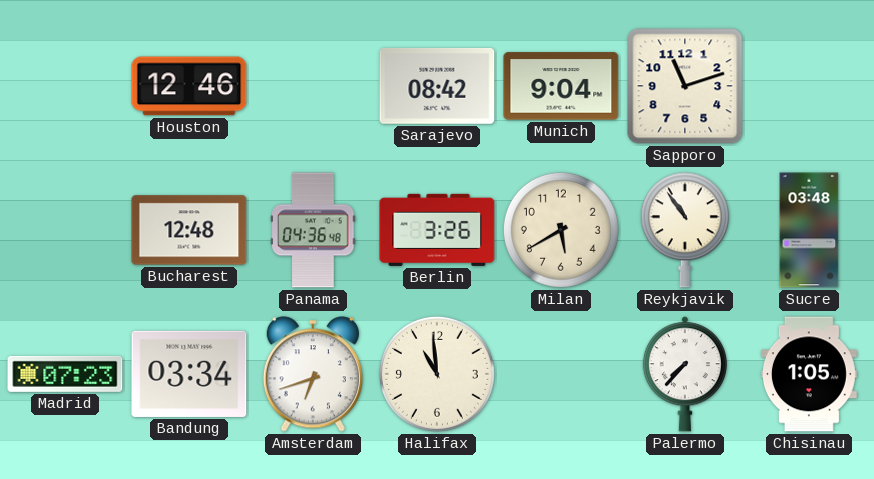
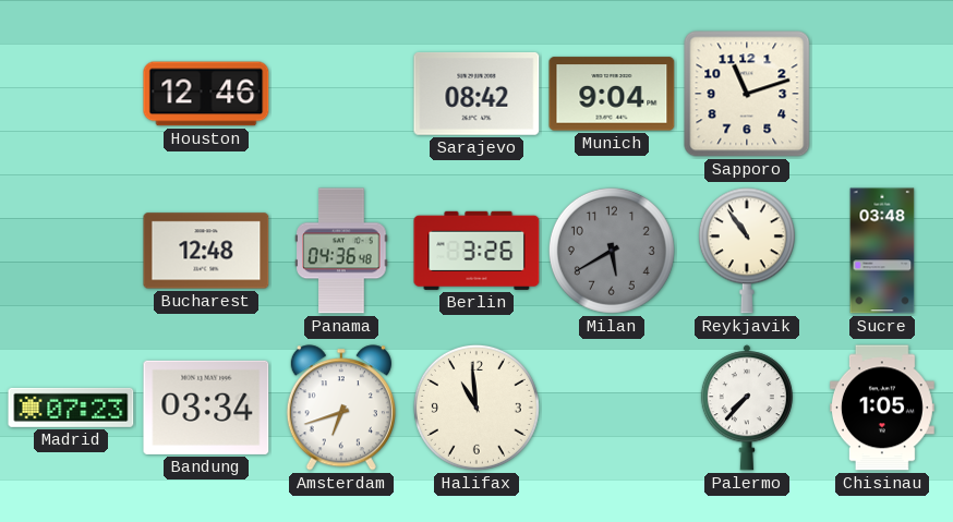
Milan dial: cream -> grey (612, 251)
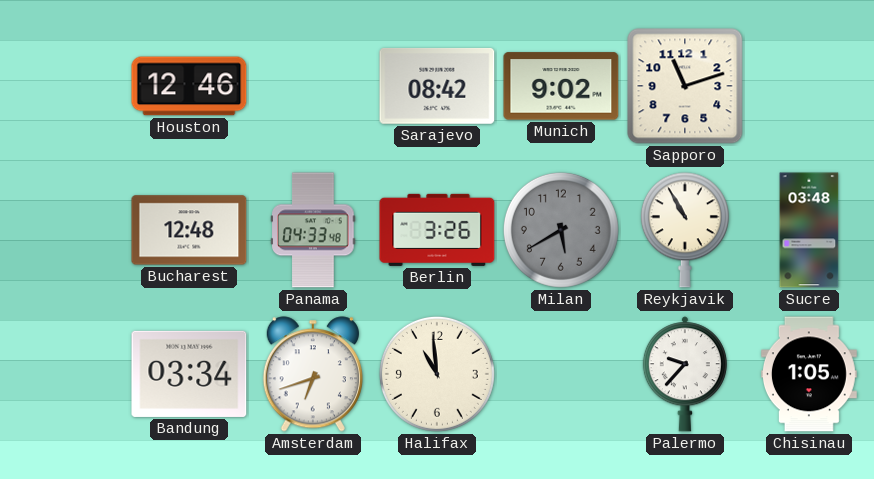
Munich: 9:04 -> 9:02 (561, 86)
Panama: 04:36 -> 04:33 (313, 230)
Reykjavik: 10:54 -> 10:55 (685, 230)
Madrid: 07:23 -> none (71, 408)
Palermo: 7:37 -> 9:37 (685, 374)
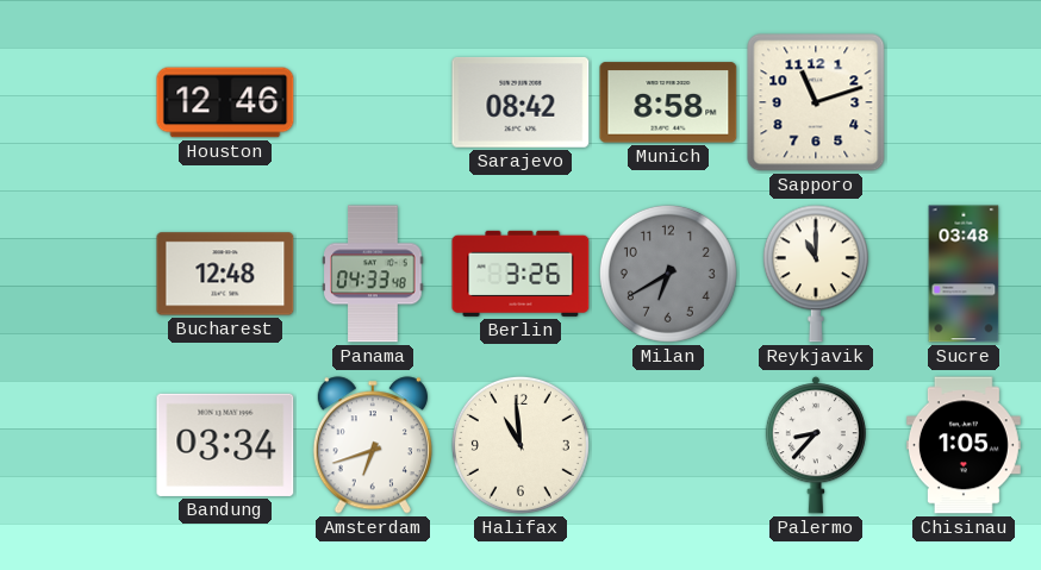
Munich: 9:02 -> 8:58 (668, 102)
Milan: 5:40 -> 6:40 (668, 274)
Reykjavik: 10:55 -> 11:00 (816, 274)
Palermo: 9:37 -> 8:37 (816, 445)
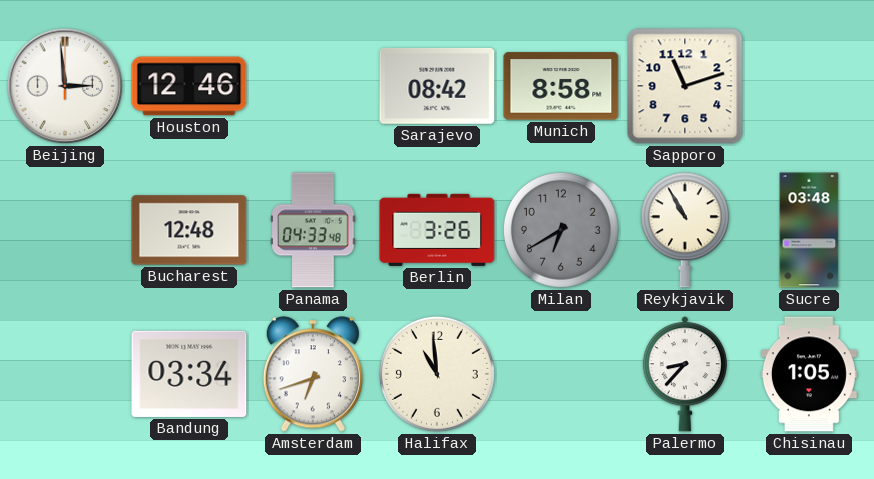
Beijing: none -> 2:59 (65, 86)
Reykjavik: 11:00 -> 10:55 (685, 230)
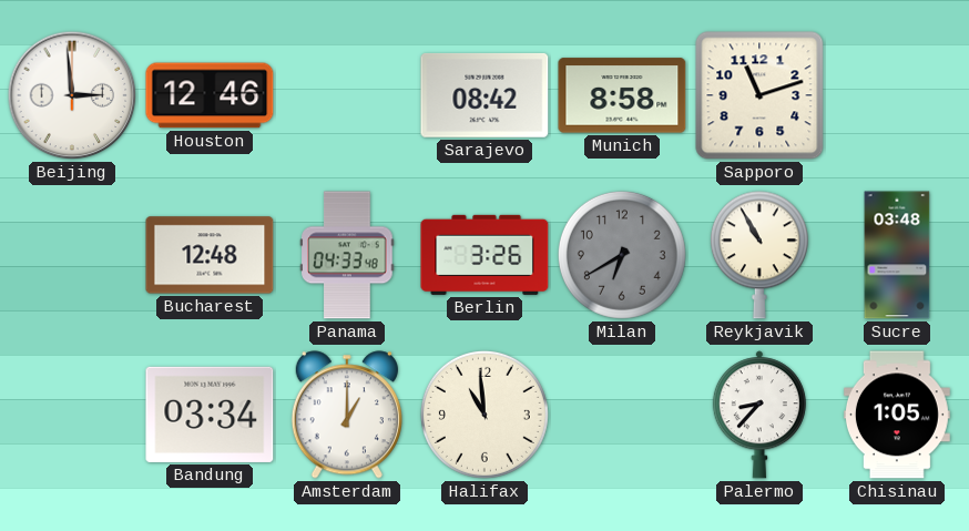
Amsterdam: 6:42 -> 1:00 (347, 415)
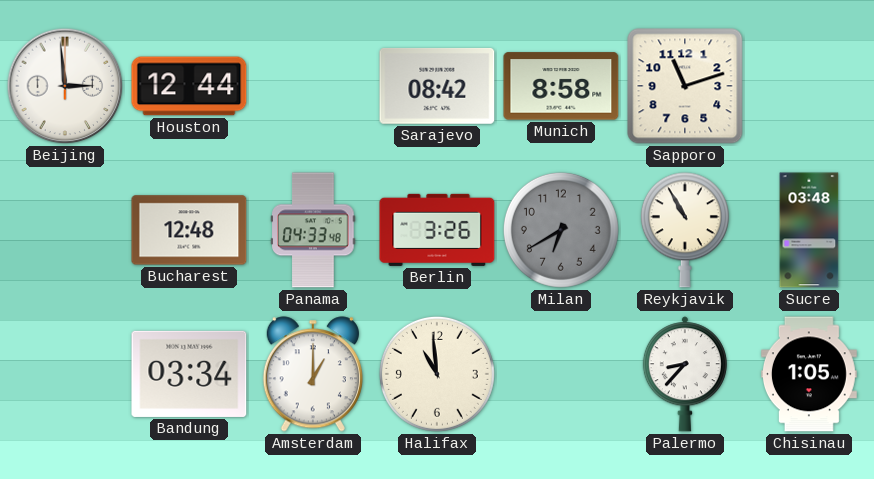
Houston: 12:46 -> 12:44 (189, 86)
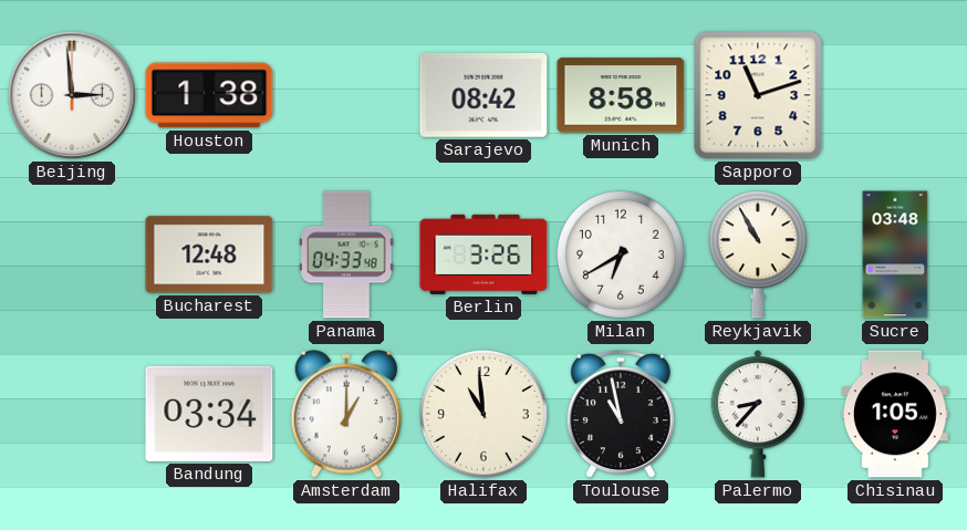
Houston: 12:44 -> 1:38 (209, 95)
Milan dial: grey -> white (621, 254)
Toulouse: none -> 10:58 (621, 414)
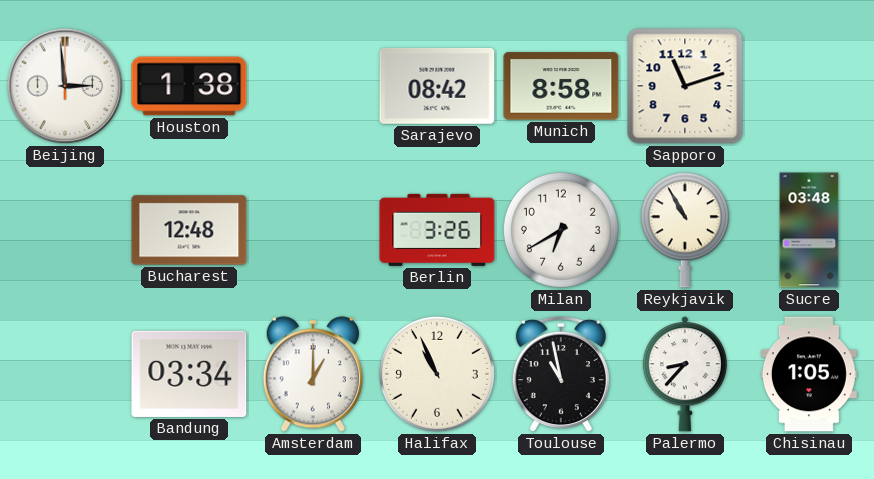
Panama: 04:33 -> none (346, 254)
Halifax: 10:59 -> 10:56 (437, 374)
